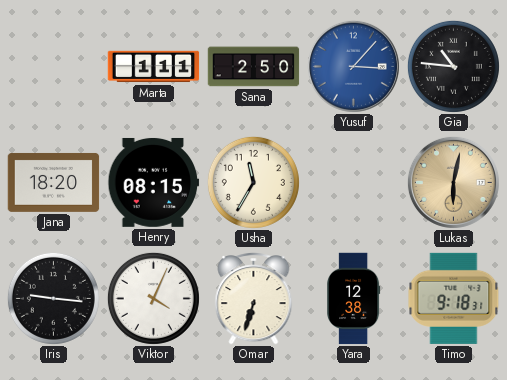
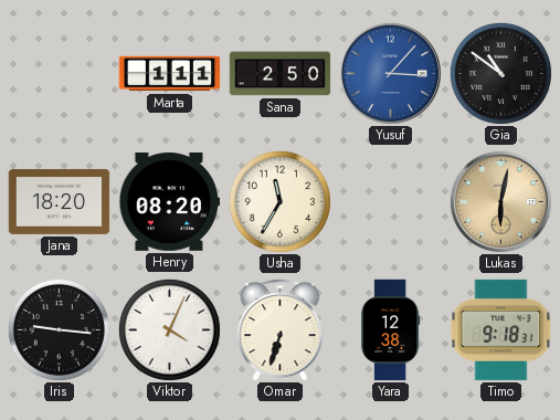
Gia: 10:46 -> 10:51 (500, 73)
Henry: 08:15 -> 08:20 (170, 201)
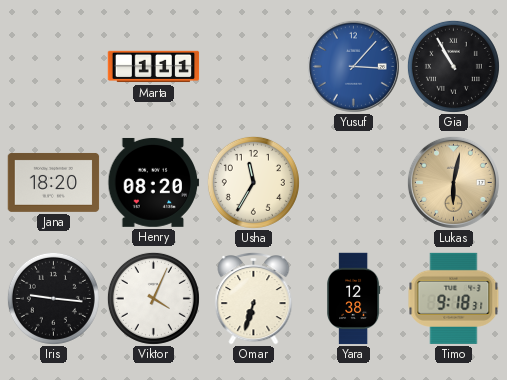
Sana: 2:50 -> none (281, 74)
Gia: 10:51 -> 10:55 (453, 66)
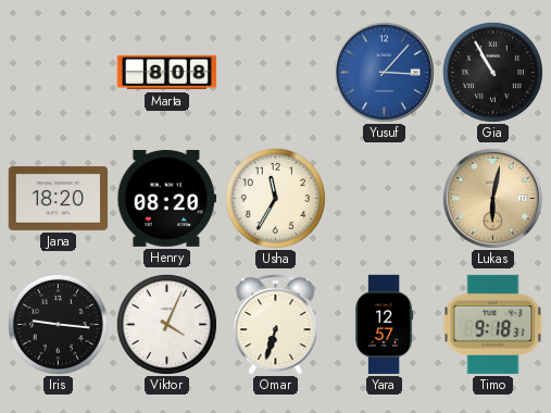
Marta: 1:11 -> 8:08 (167, 73)
Yara: 12:38 -> 12:57 (385, 325)
